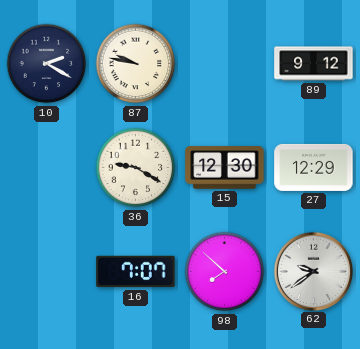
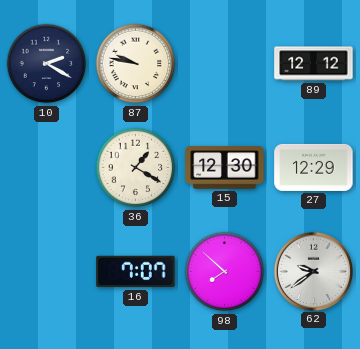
89: 9:12 -> 12:12 (314, 64)
36: 9:20 -> 1:20 (136, 168)
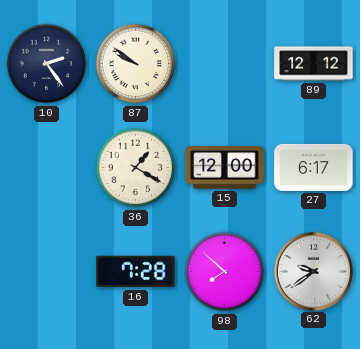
10: 2:20 -> 2:24 (47, 64)
87: 9:47 -> 9:51 (136, 64)
15: 12:30 -> 12:00 (225, 168)
27: 12:29 -> 6:17 (314, 167)
16: 7:07 -> 7:28 (136, 272)
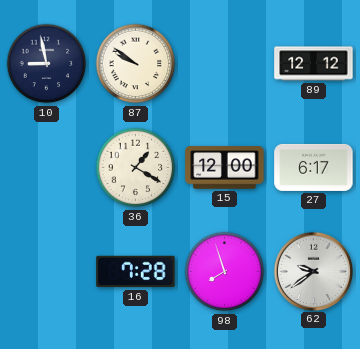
10: 2:24 -> 8:58 (47, 64)
98: 7:52 -> 7:57 (225, 272)
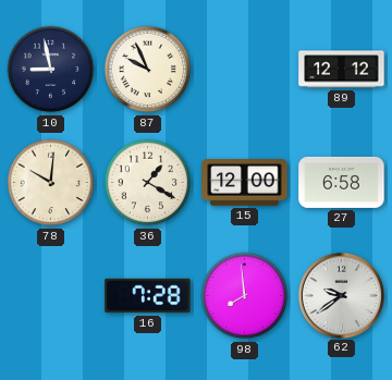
87: 9:51 -> 9:56 (148, 70)
78: none -> 10:01 (51, 183)
27: 6:17 -> 6:58 (342, 182)
98: 7:57 -> 7:59 (245, 296)
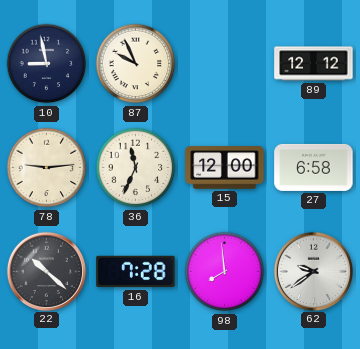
78: 10:01 -> 9:14 (47, 168)
36: 1:20 -> 11:34 (136, 168)
22: none -> 10:22 (46, 271)
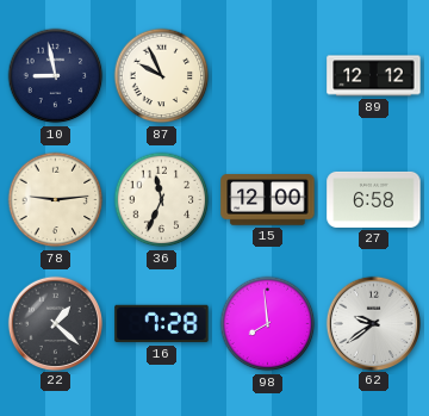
22: 10:22 -> 1:22 (55, 323)
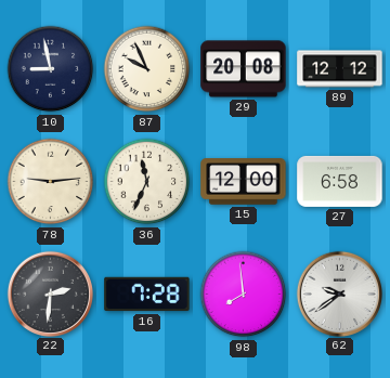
29: none -> 20:08 (244, 69)
22: 1:22 -> 2:31 (50, 294)
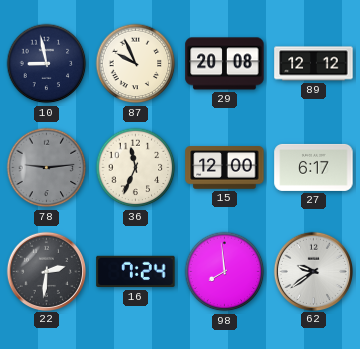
78 dial: cream -> grey (47, 168)
27: 6:58 -> 6:17 (314, 167)
16: 7:28 -> 7:24 (136, 272)
